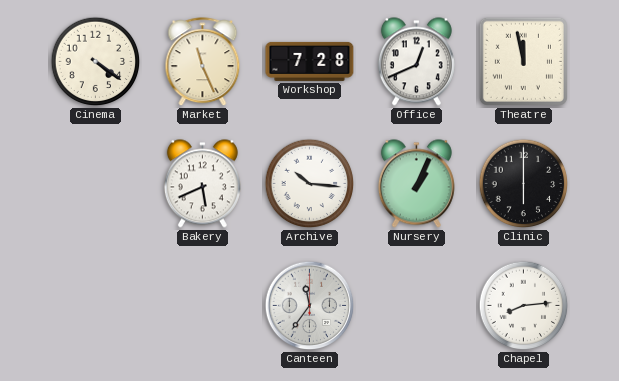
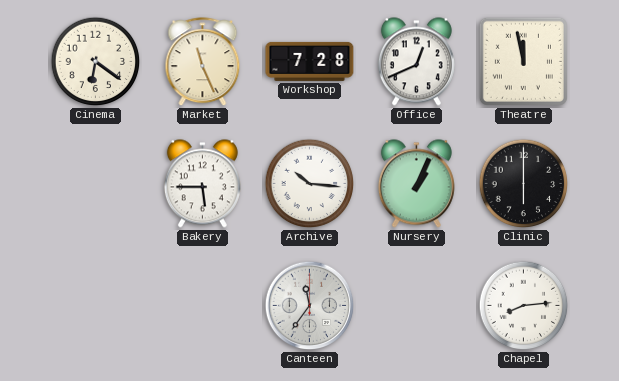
Cinema: 4:21 -> 6:21 (96, 62)
Bakery: 5:41 -> 5:45 (202, 184)
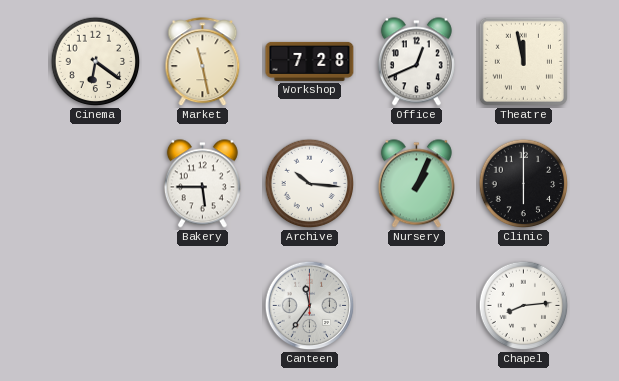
Market: 11:26 -> 11:28 (203, 62)
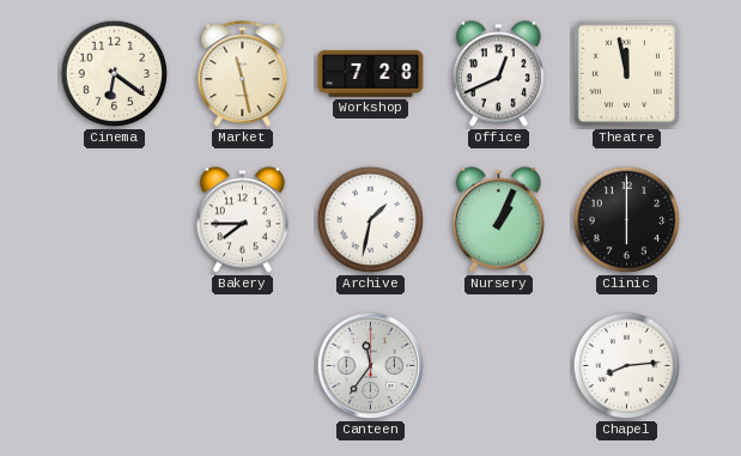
Bakery: 5:45 -> 7:45 (242, 220)
Archive: 10:16 -> 1:32 (371, 220)
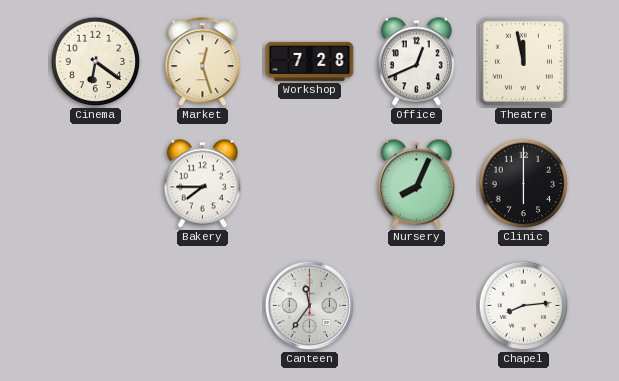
Market: 11:28 -> 12:27 (203, 62)
Archive: 1:32 -> none (371, 220)
Nursery: 1:04 -> 8:04 (416, 184)
